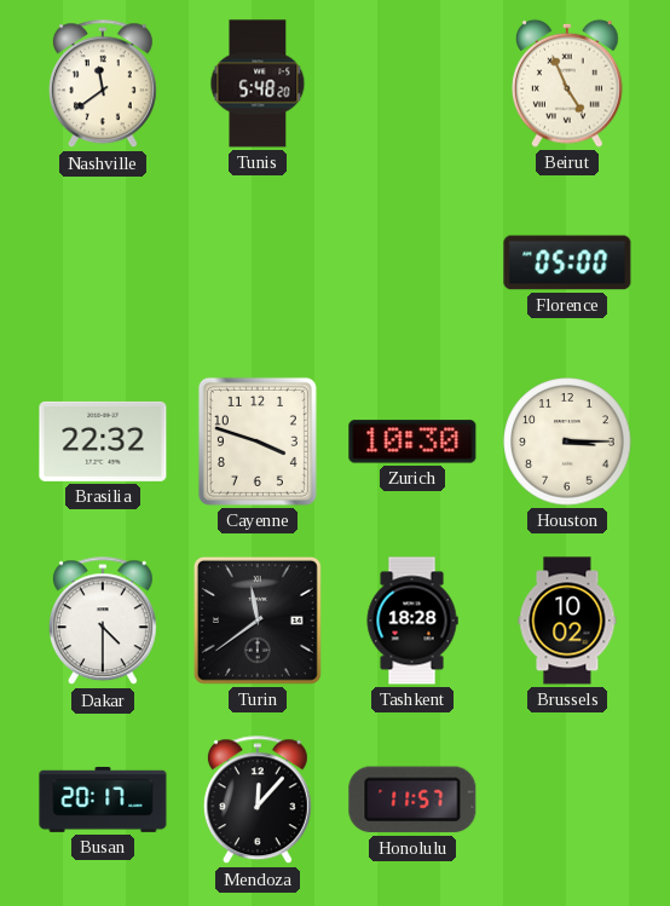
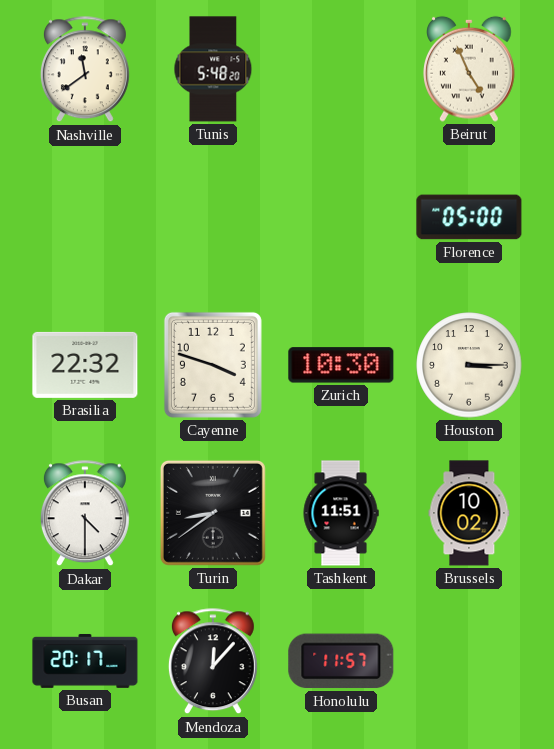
Turin: 11:39 -> 8:39 (213, 513)
Tashkent: 18:28 -> 11:51 (341, 513)
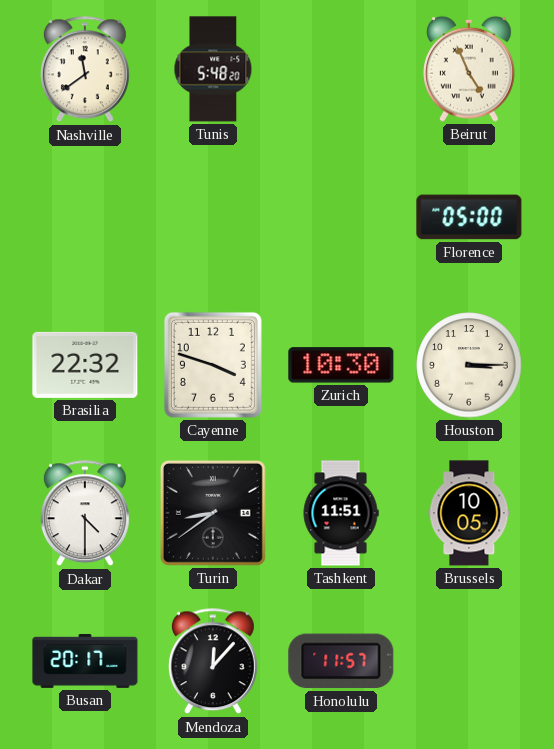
Brussels: 10:02 -> 10:05 (469, 513)
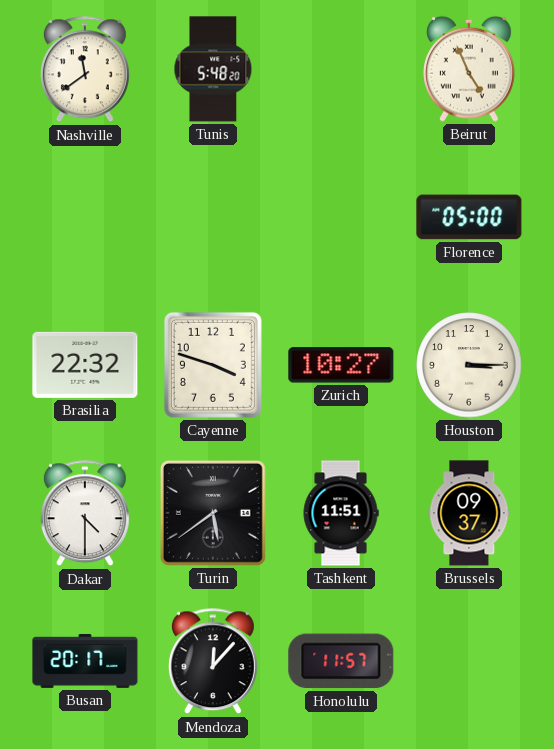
Zurich: 10:30 -> 10:27 (341, 365)
Turin: 8:39 -> 5:39 (213, 513)
Brussels: 10:05 -> 09:37 (469, 513)
